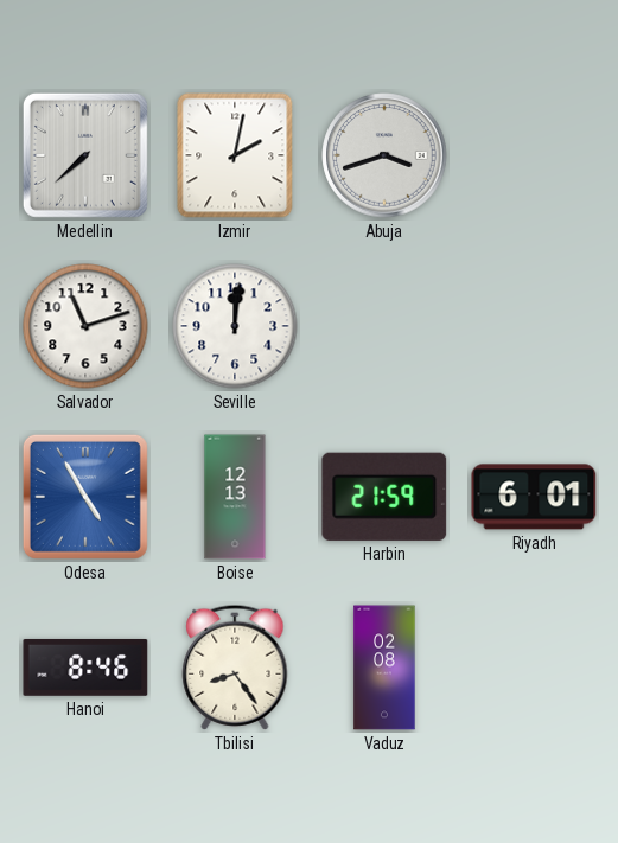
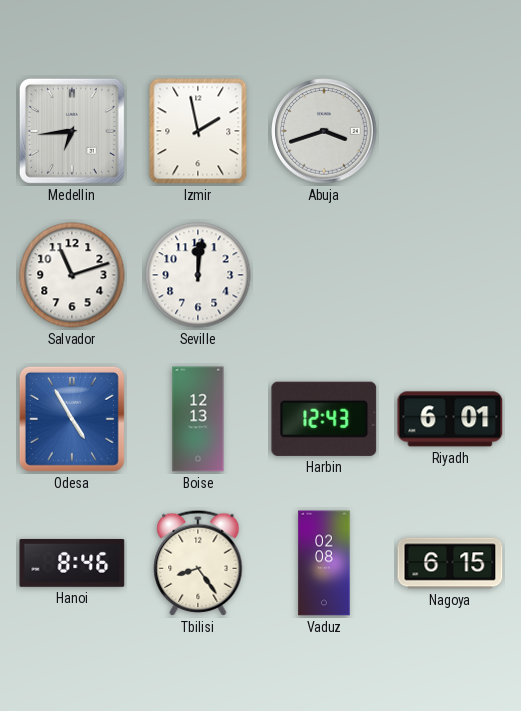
Medellin: 7:38 -> 6:44 (72, 131)
Izmir: 2:02 -> 1:58 (198, 131)
Harbin: 21:59 -> 12:43 (324, 419)
Nagoya: none -> 6:15 (450, 563)
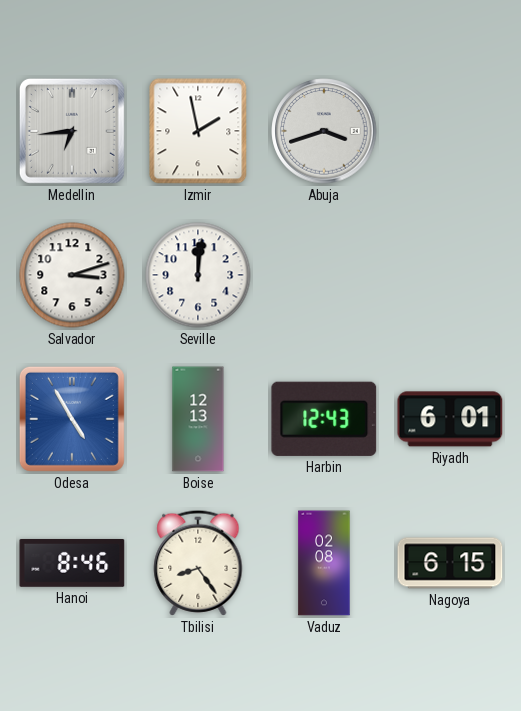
Salvador: 11:12 -> 3:12 (72, 275)
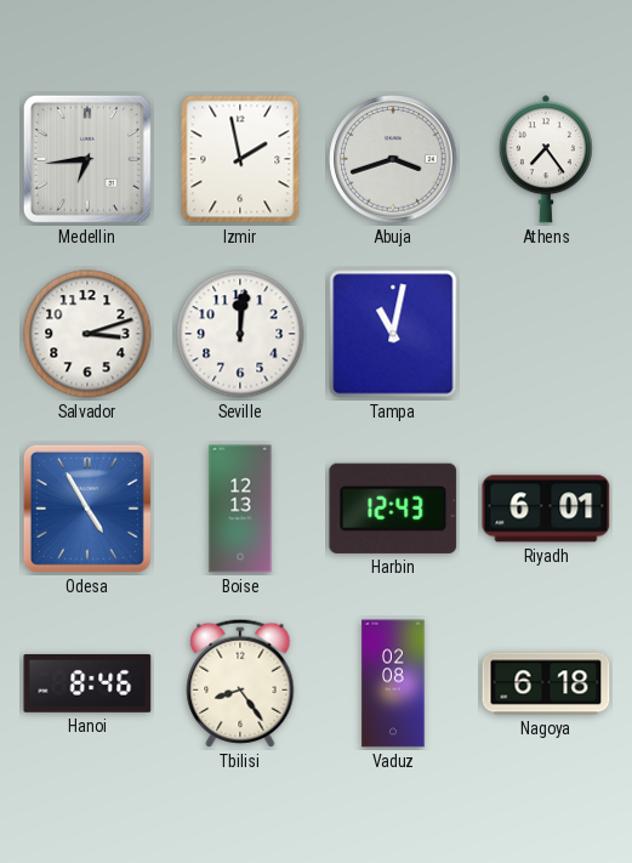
Athens: none -> 7:24 (546, 159)
Tampa: none -> 11:02 (393, 334)
Nagoya: 6:15 -> 6:18 (546, 683)
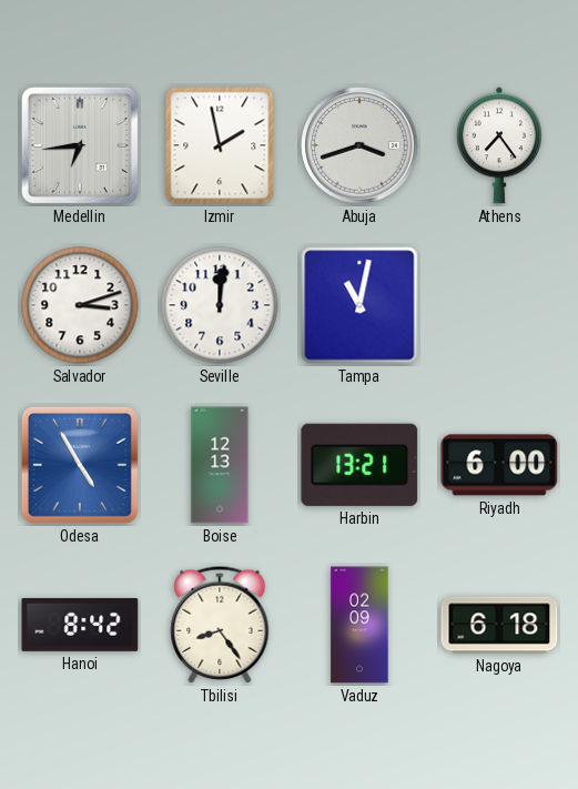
Harbin: 12:43 -> 13:21 (359, 465)
Riyadh: 6:01 -> 6:00 (499, 465)
Hanoi: 8:46 -> 8:42 (80, 625)
Vaduz: 02:08 -> 02:09 (359, 625)
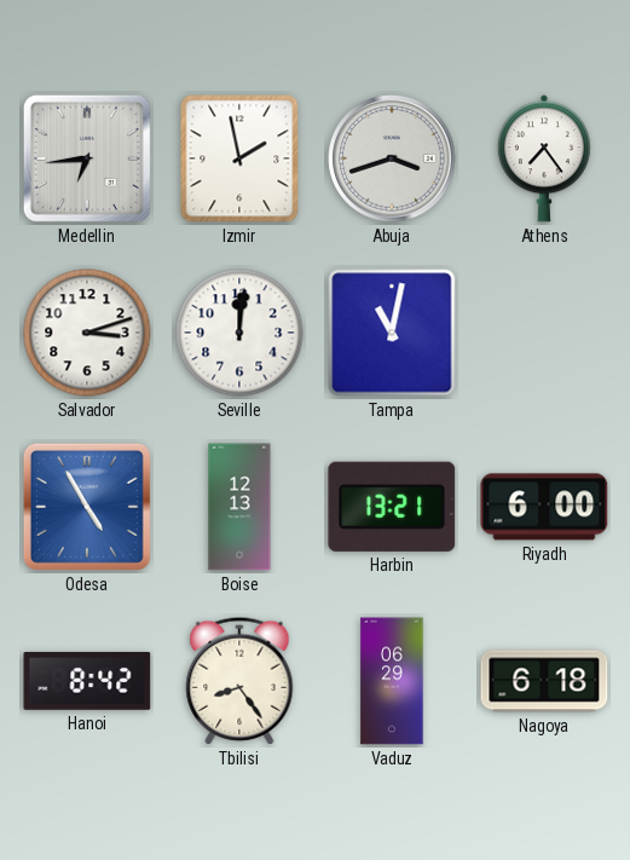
Vaduz: 02:09 -> 06:29 (392, 681)
